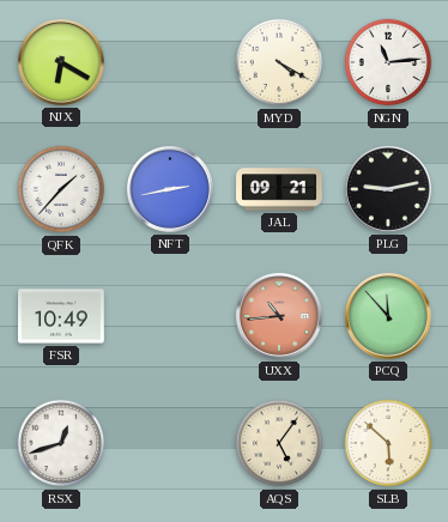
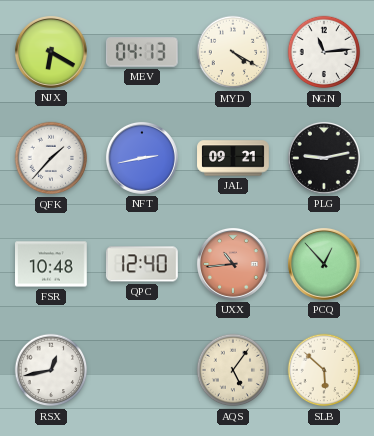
MEV: none -> 04:13 (142, 52)
FSR: 10:49 -> 10:48 (52, 264)
QPC: none -> 12:40 (142, 264)
PCQ: 11:53 -> 12:53 (324, 264)
RSX: 12:42 -> 12:43 (51, 370)
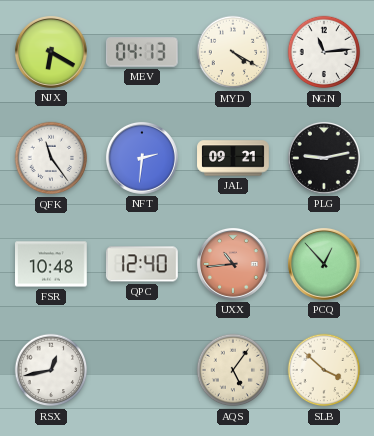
QFK: 1:37 -> 11:24 (51, 158)
NFT: 2:43 -> 2:31 (142, 158)
SLB: 5:52 -> 3:52 (324, 370)
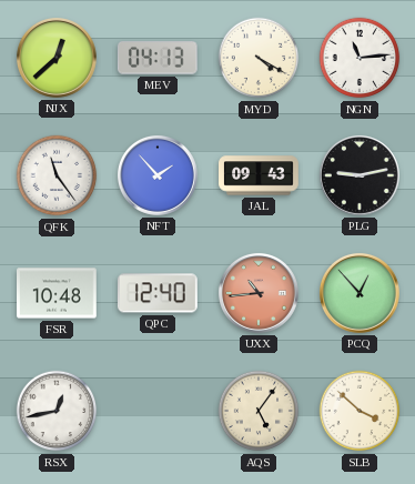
NJX: 6:20 -> 12:38 (57, 58)
NFT: 2:31 -> 1:53 (158, 175)
JAL: 09:21 -> 09:43 (259, 175)
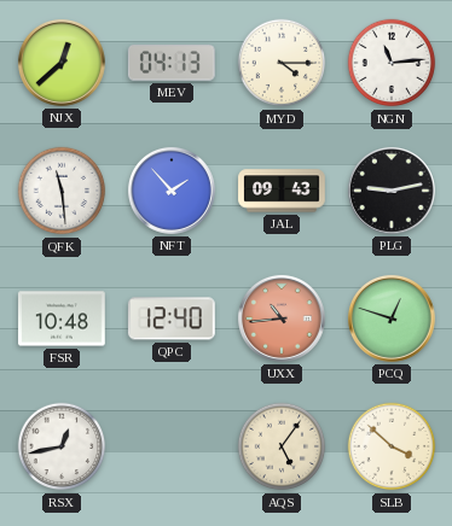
MYD: 4:20 -> 4:15 (282, 63)
QFK: 11:24 -> 11:29 (62, 191)
PCQ: 12:53 -> 12:48 (392, 318)
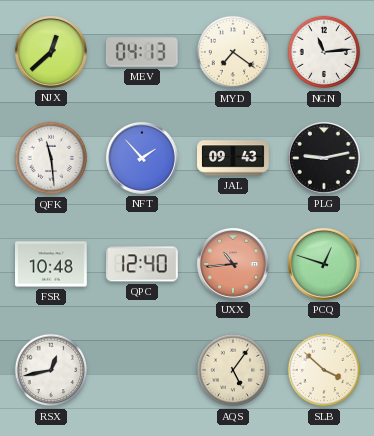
MYD: 4:15 -> 7:21 (233, 52)
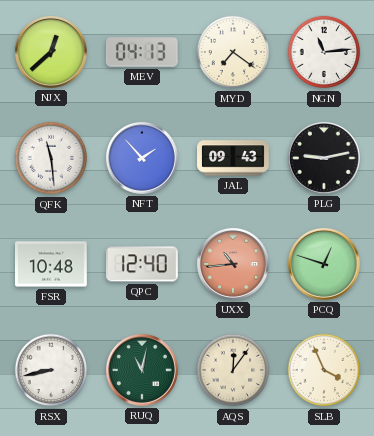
RSX: 12:43 -> 8:43 (51, 370)
RUQ: none -> 11:02 (142, 370)
AQS: 5:06 -> 12:06 (233, 370)
SLB: 3:52 -> 3:56 (324, 370)
